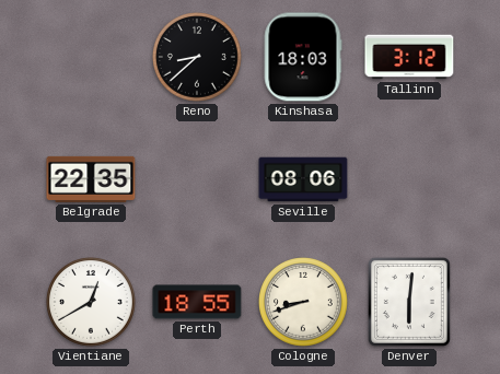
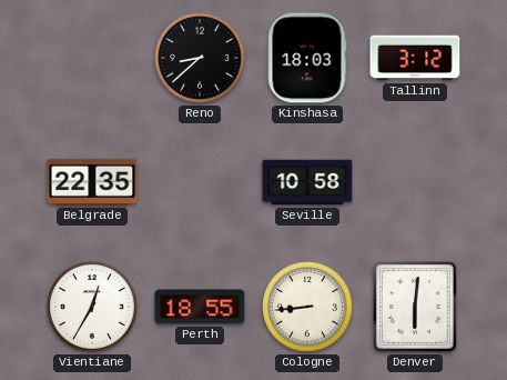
Seville: 08:06 -> 10:58 (307, 182)
Vientiane: 12:40 -> 12:35 (93, 308)
Cologne: 8:42 -> 8:44 (308, 308)
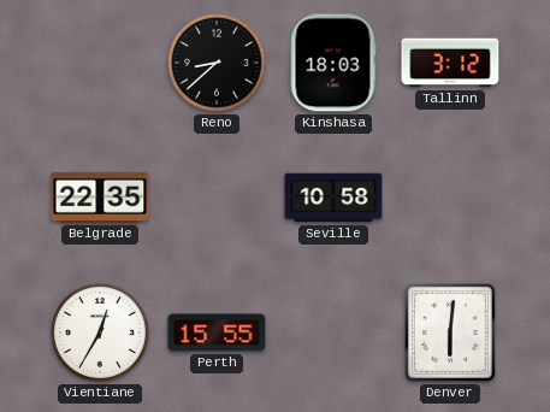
Perth: 18:55 -> 15:55 (217, 332)
Cologne: 8:44 -> none (308, 308)
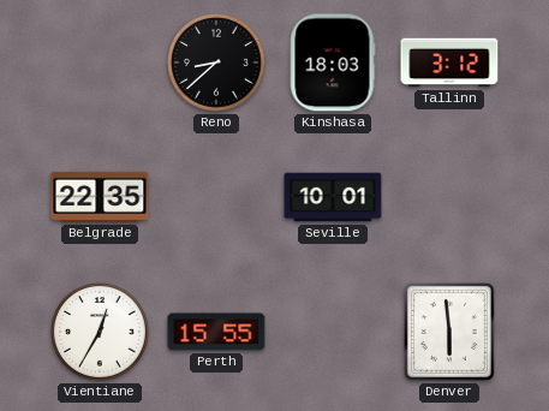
Seville: 10:58 -> 10:01 (333, 197)
Denver: 6:01 -> 5:59 (449, 332)
